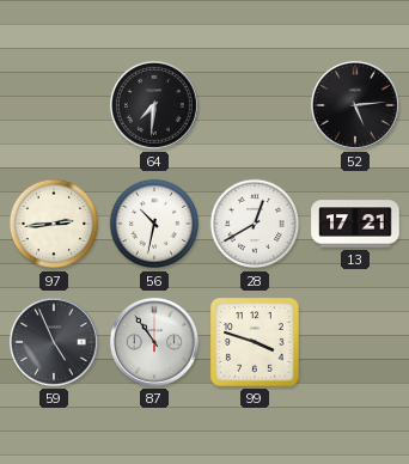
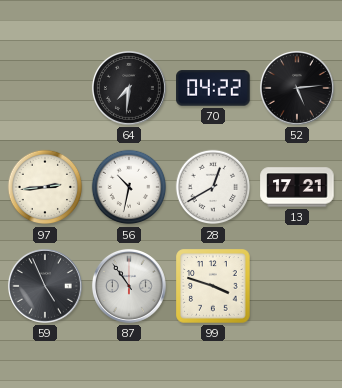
70: none -> 04:22 (213, 88)
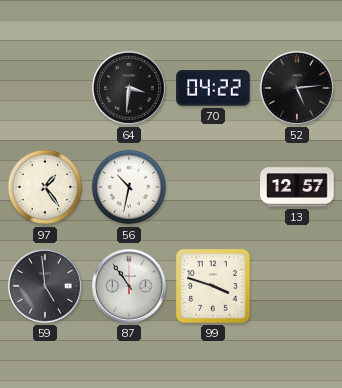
64: 7:31 -> 3:31 (129, 88)
97: 2:44 -> 1:24 (45, 187)
28: 12:40 -> none (213, 187)
13: 17:21 -> 12:57 (297, 187)
59: 4:56 -> 4:59 (45, 286)
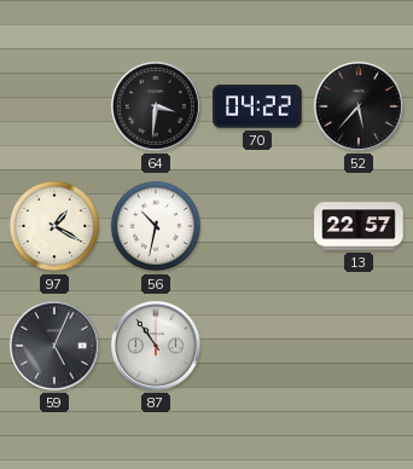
52: 5:14 -> 5:37 (359, 106)
97: 1:24 -> 1:20 (54, 226)
13: 12:57 -> 22:57 (359, 226)
59: 4:59 -> 5:04 (54, 346)
99: 3:48 -> none (213, 286)
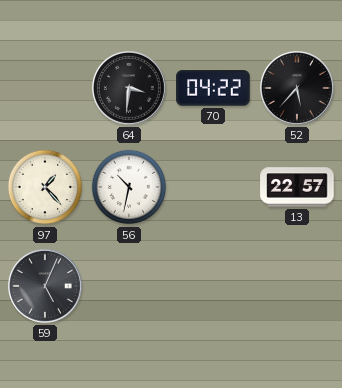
97: 1:20 -> 1:23 (45, 187)
87: 10:54 -> none (156, 346)
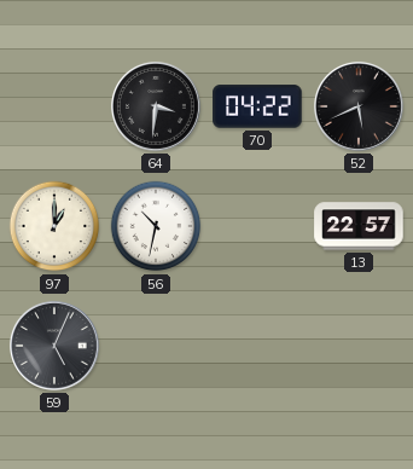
52: 5:37 -> 5:41 (359, 106)
97: 1:23 -> 1:00 (54, 226)
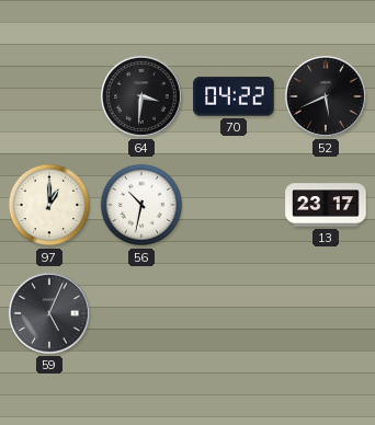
13: 22:57 -> 23:17 (326, 205)
